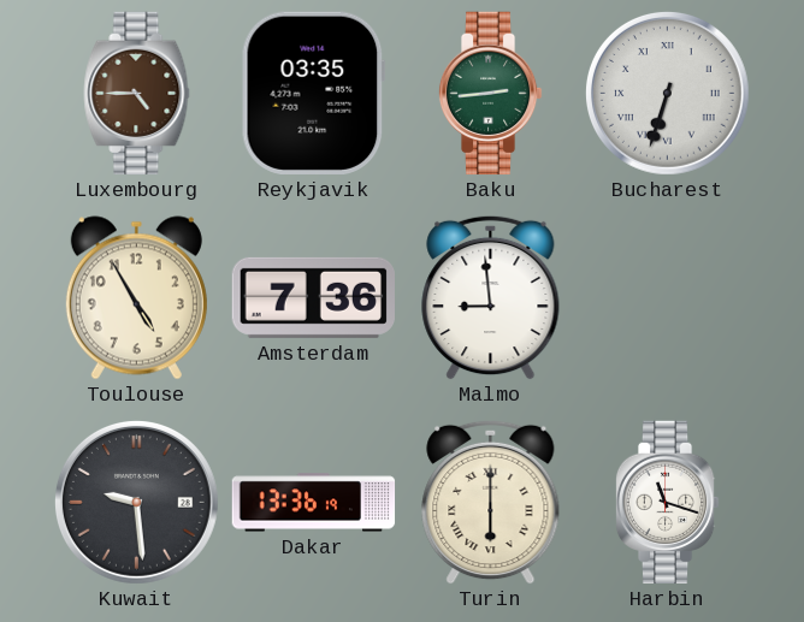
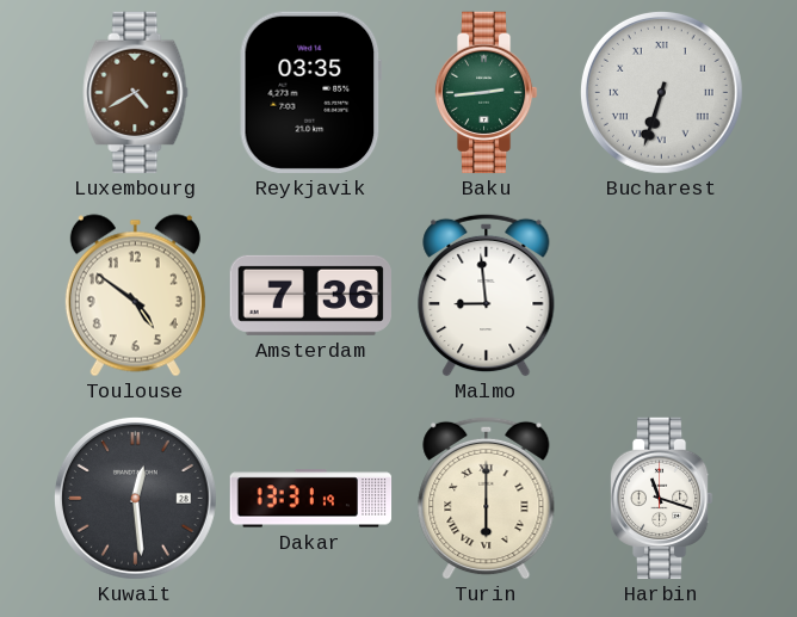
Luxembourg: 4:45 -> 4:40 (136, 93)
Toulouse: 4:55 -> 4:51 (135, 296)
Kuwait: 9:29 -> 12:29 (135, 498)
Dakar: 13:36 -> 13:31 (311, 499)
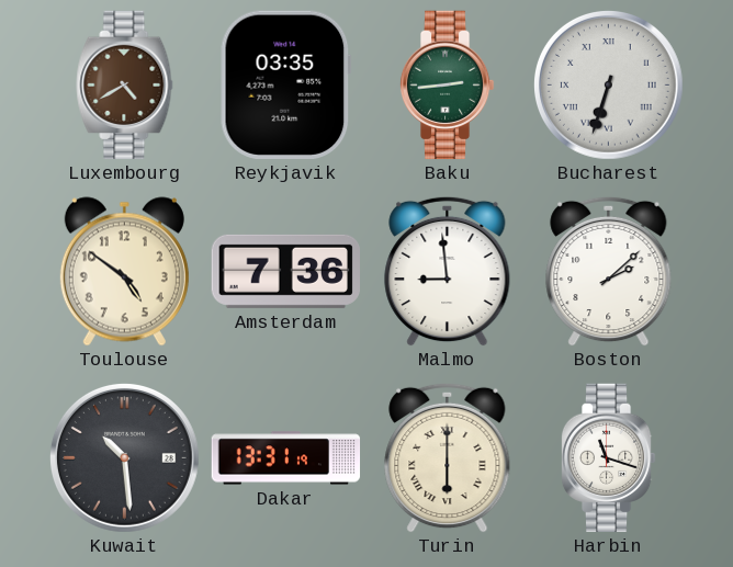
Boston: none -> 2:08 (609, 271)
Kuwait: 12:29 -> 10:29 (124, 457)
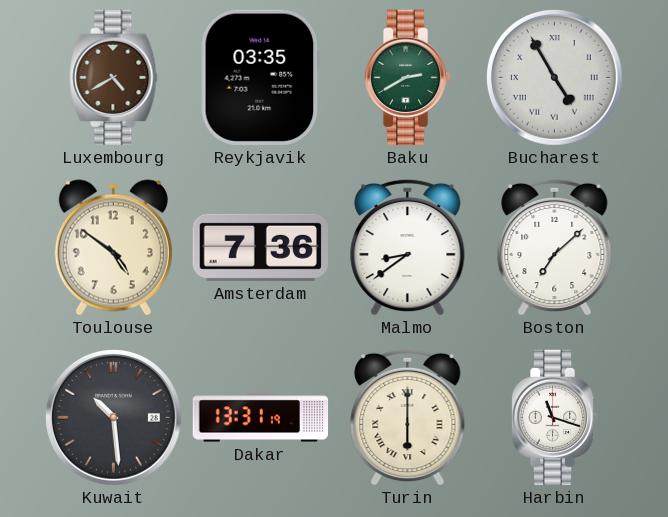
Baku: 2:44 -> 2:40 (407, 78)
Bucharest: 6:33 -> 4:55 (554, 77)
Malmo: 8:59 -> 8:39 (408, 247)
Boston: 2:08 -> 7:08 (555, 247)
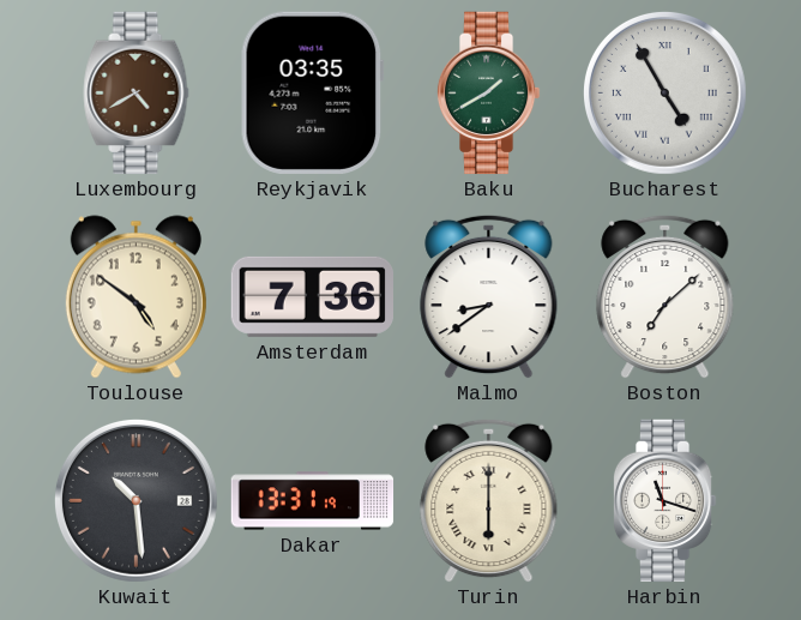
Baku: 2:40 -> 1:40 (488, 94)
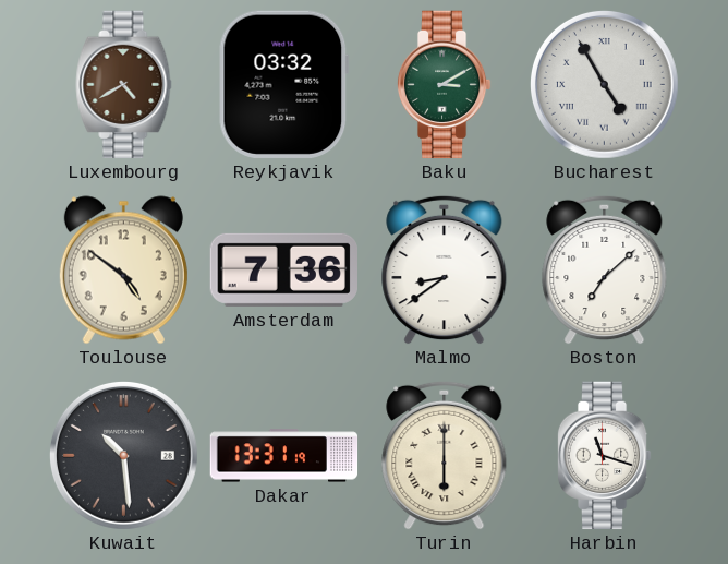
Reykjavik: 03:35 -> 03:32 (283, 84)
Baku: 1:40 -> 3:10 (444, 85)
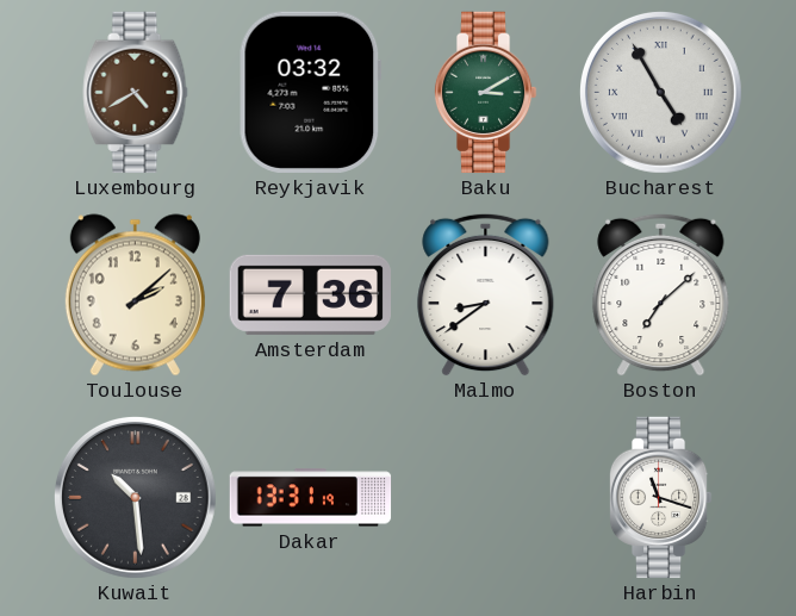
Toulouse: 4:51 -> 2:08 (135, 295)
Turin: 6:00 -> none (445, 455)
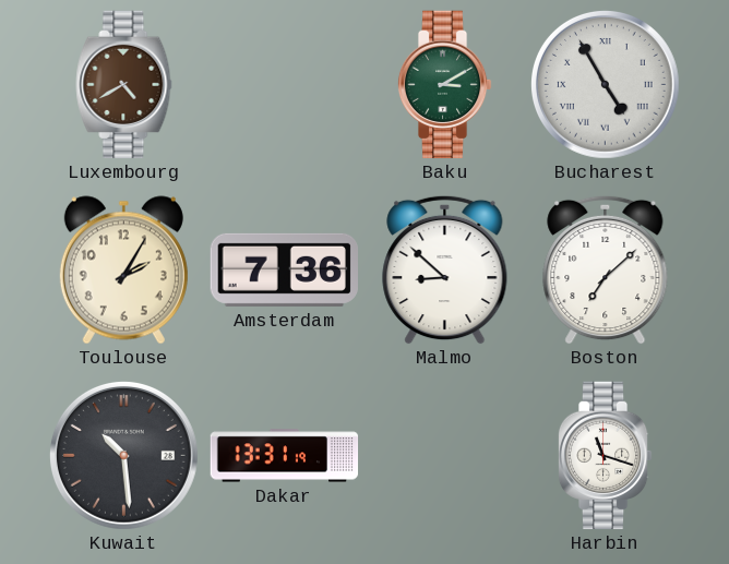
Reykjavik: 03:32 -> none (310, 92)
Toulouse: 2:08 -> 2:05 (123, 271)
Malmo: 8:39 -> 8:52 (445, 269)
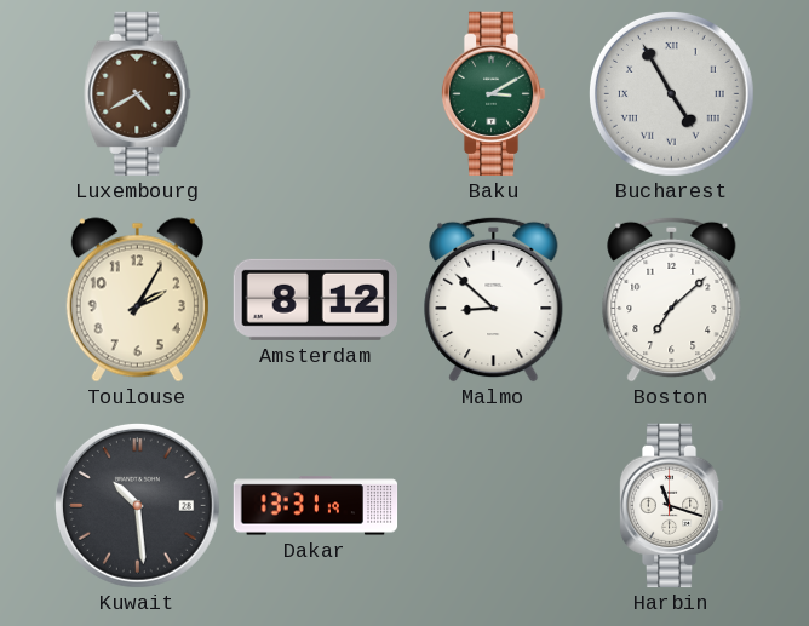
Amsterdam: 7:36 -> 8:12 (315, 299)
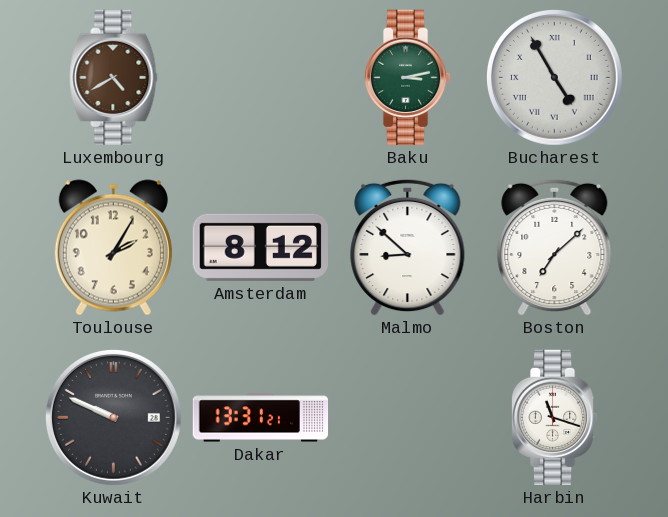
Baku: 3:10 -> 3:13 (407, 78)
Kuwait: 10:29 -> 9:49 (113, 417)
Dakar: 13:31:19 -> 13:31:21 (261, 418)
